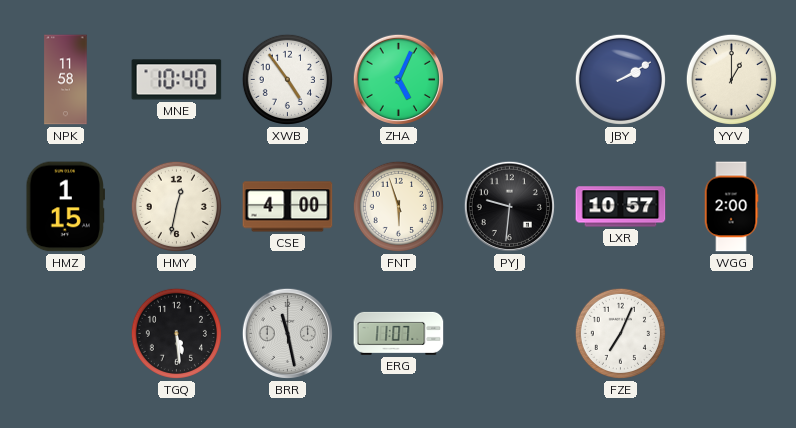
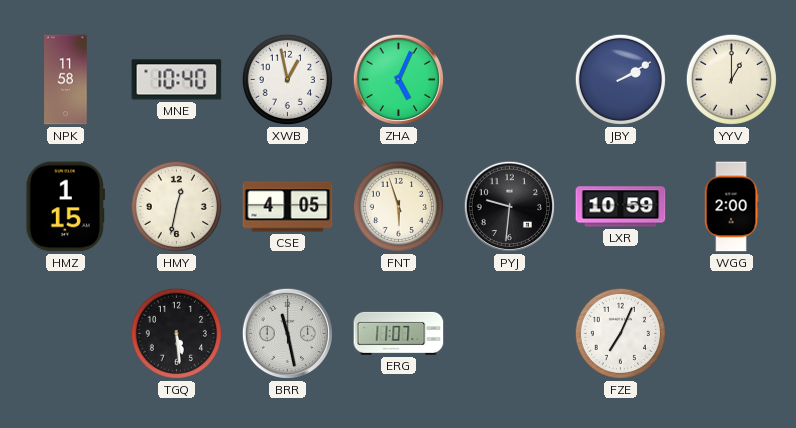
XWB: 4:54 -> 12:58 (287, 79)
CSE: 4:00 -> 4:05 (288, 207)
LXR: 10:57 -> 10:59 (621, 207)
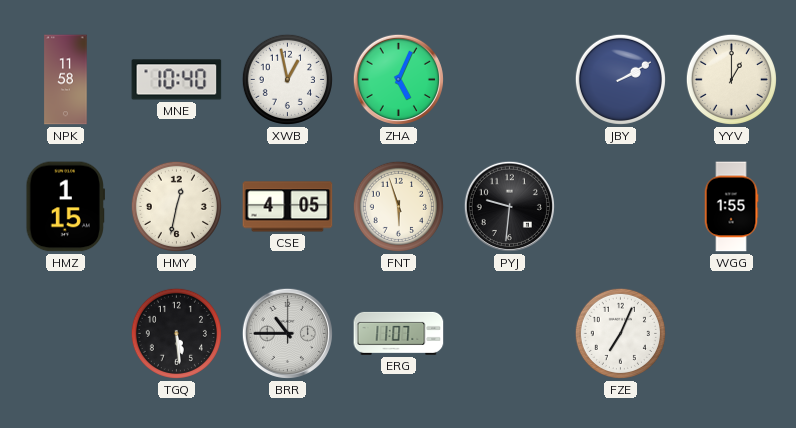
LXR: 10:59 -> none (621, 207)
WGG: 2:00 -> 1:55 (731, 207)
BRR: 11:28 -> 10:45 (287, 333)
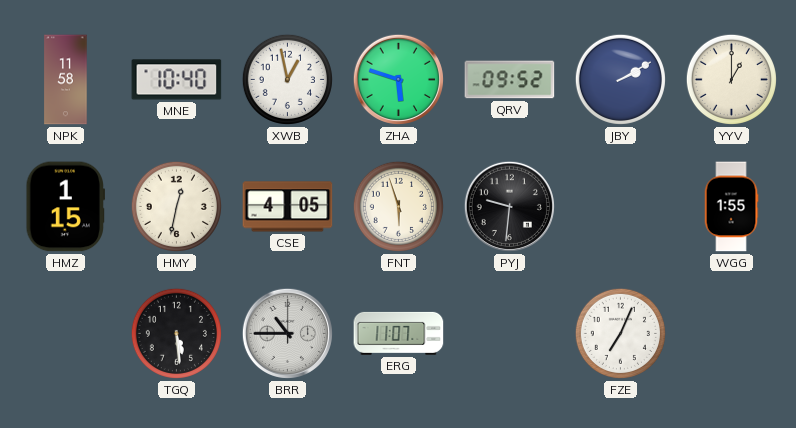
ZHA: 5:04 -> 5:48 (398, 79)
QRV: none -> 09:52 (510, 80)
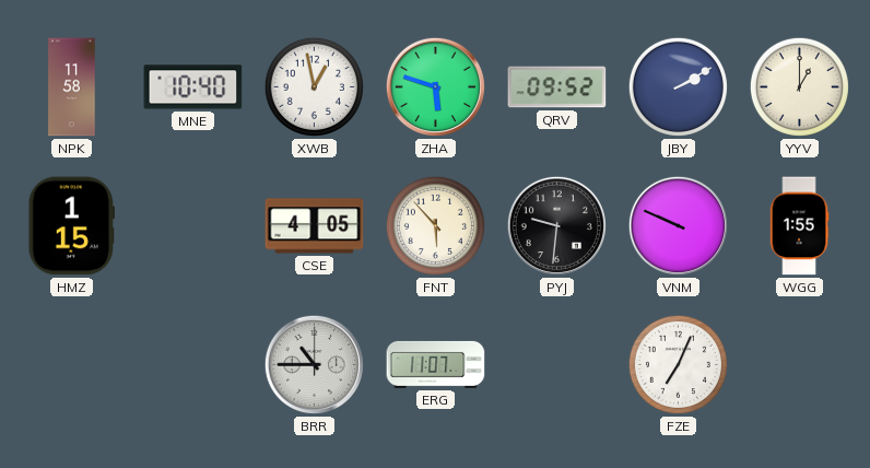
HMY: 12:32 -> none (176, 206)
FNT: 5:57 -> 5:53 (435, 225)
VNM: none -> 9:49 (678, 225)
TGQ: 5:29 -> none (176, 333)
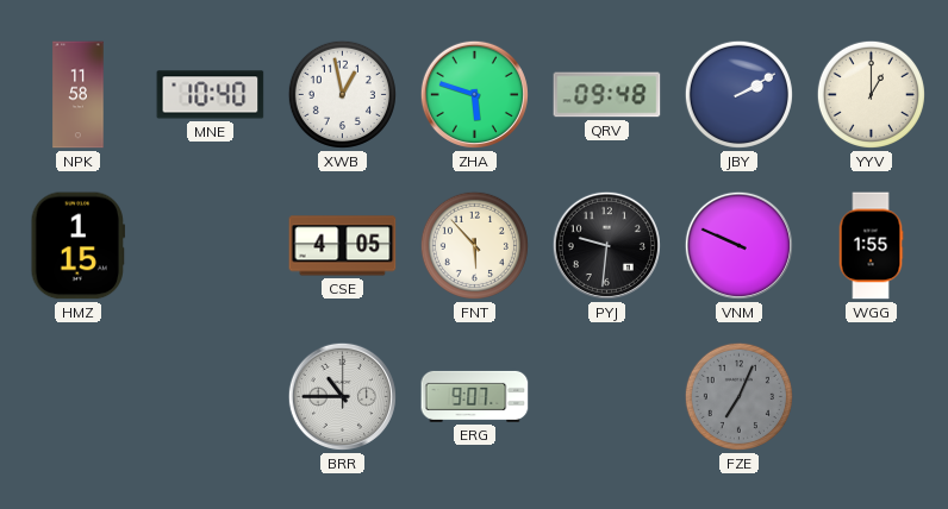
QRV: 09:52 -> 09:48 (607, 95)
ERG: 11:07 -> 9:07 (475, 396)
FZE dial: white -> grey (738, 396)
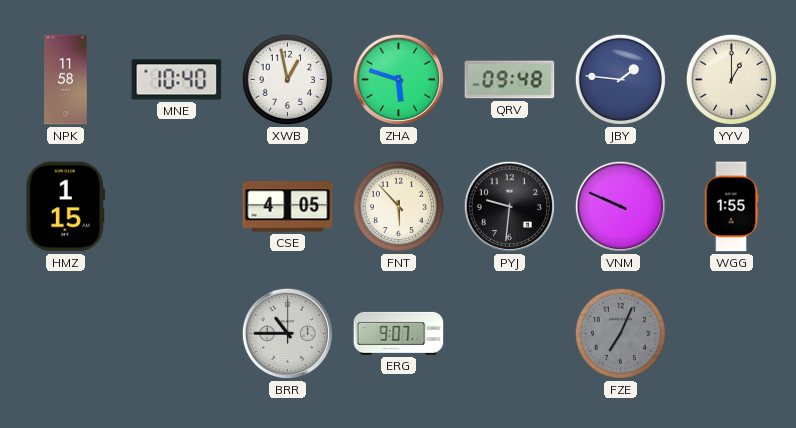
JBY: 2:10 -> 1:46 (620, 79)
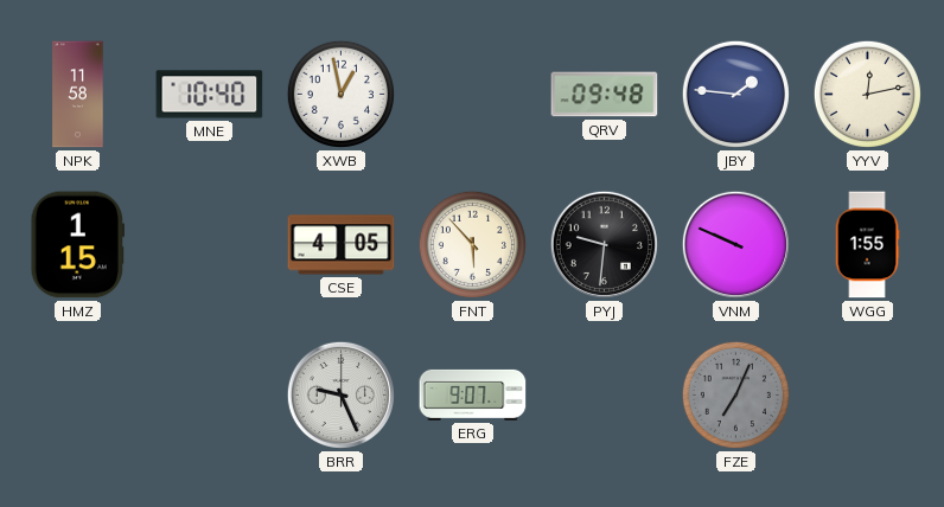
ZHA: 5:48 -> none (398, 79)
YYV: 1:00 -> 12:13 (867, 94)
BRR: 10:45 -> 9:26 (340, 394)
